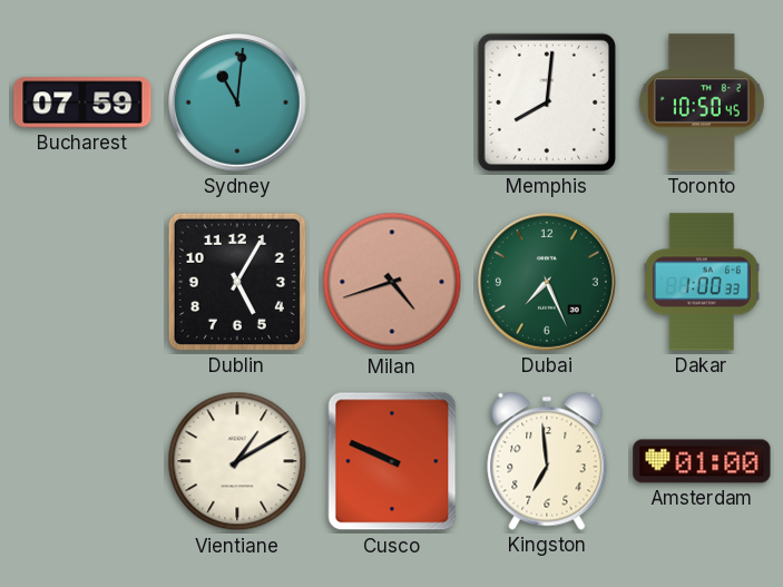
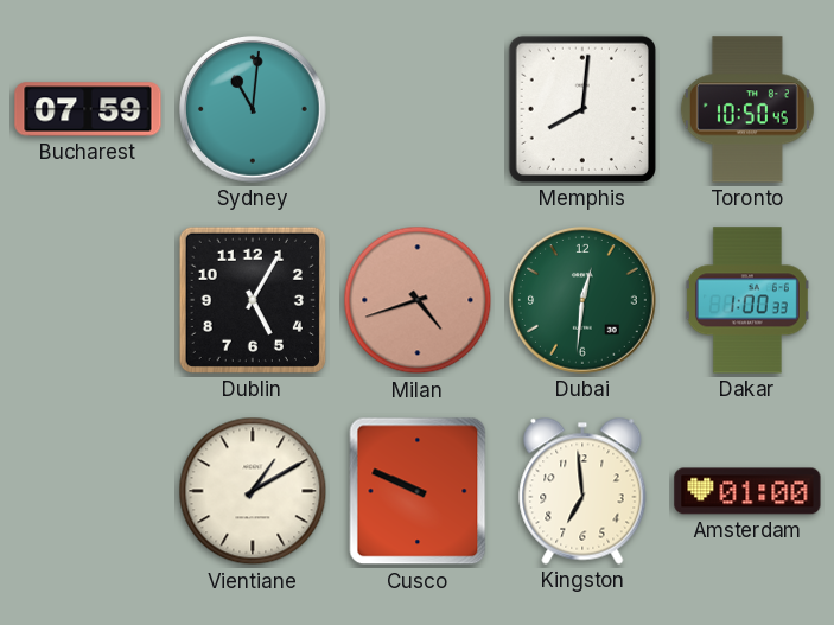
Dubai: 7:26 -> 12:31 (584, 301)
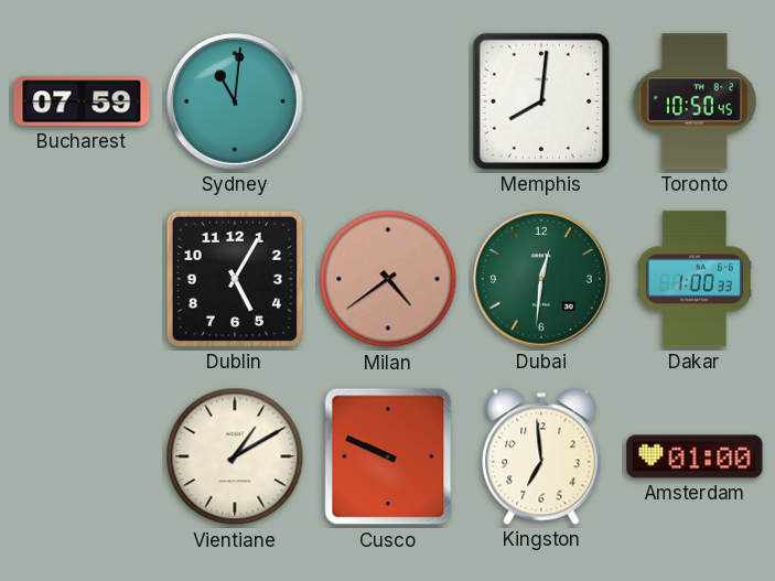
Milan: 4:42 -> 4:39 (388, 279)
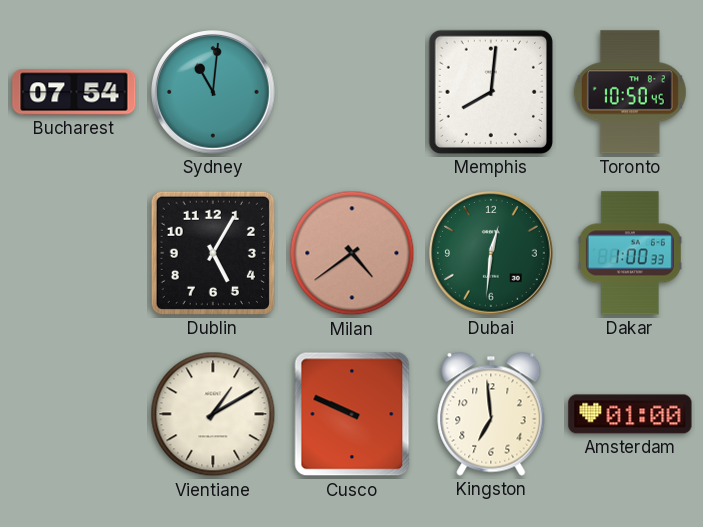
Bucharest: 07:59 -> 07:54 (74, 92)
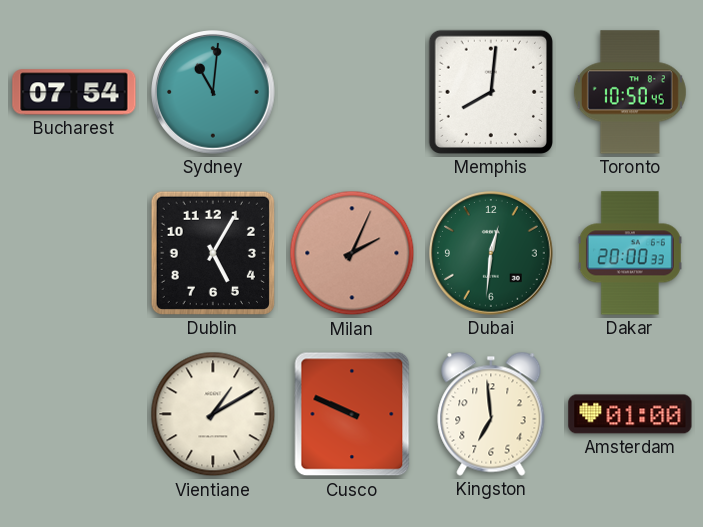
Milan: 4:39 -> 2:04 (352, 253)
Dakar: 1:00 -> 20:00 (630, 253)
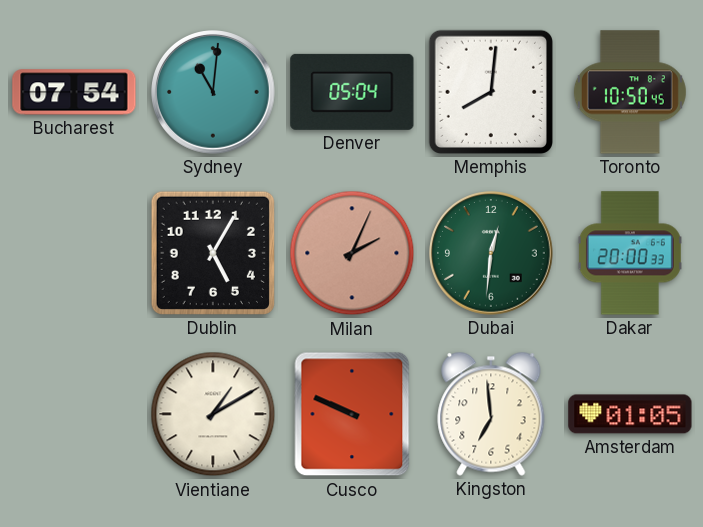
Denver: none -> 05:04 (352, 92)
Amsterdam: 01:00 -> 01:05 (630, 414)
